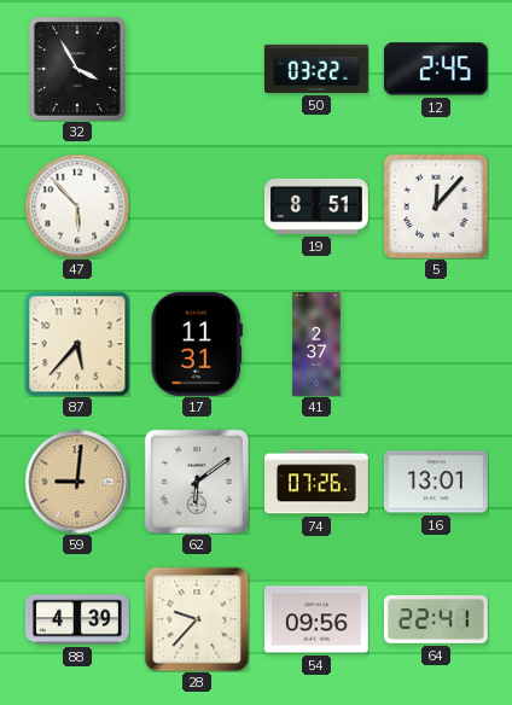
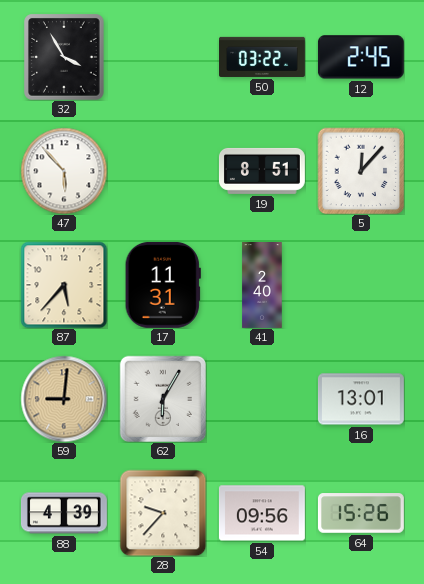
41: 2:37 -> 2:40 (262, 286)
62: 6:09 -> 6:05 (162, 398)
74: 07:26 -> none (318, 482)
64: 22:41 -> 15:26 (361, 513)
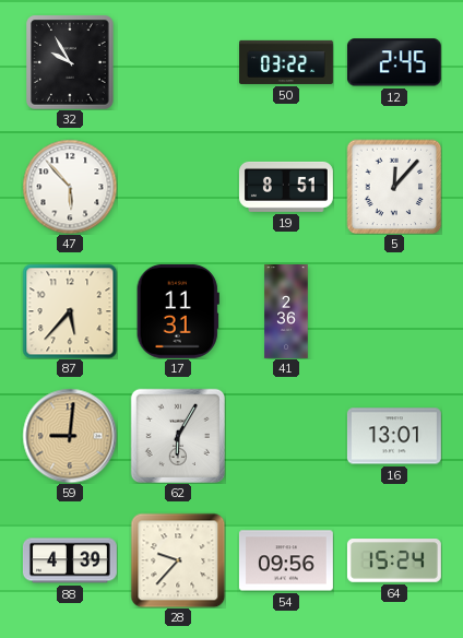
32: 3:55 -> 9:55 (70, 62)
41: 2:40 -> 2:36 (286, 312)
64: 15:26 -> 15:24 (394, 560)
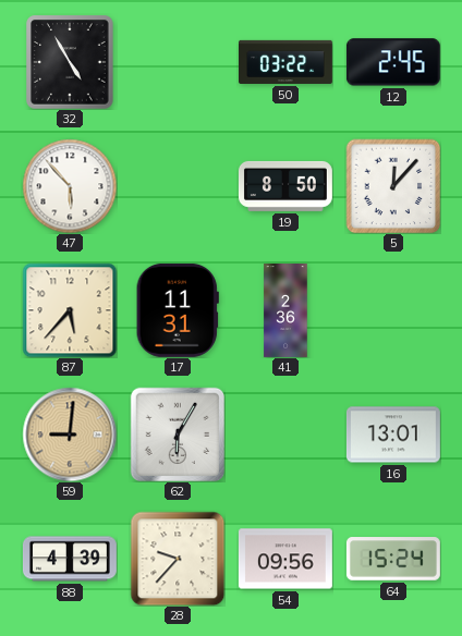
32: 9:55 -> 4:55 (70, 62)
19: 8:51 -> 8:50 (285, 186)
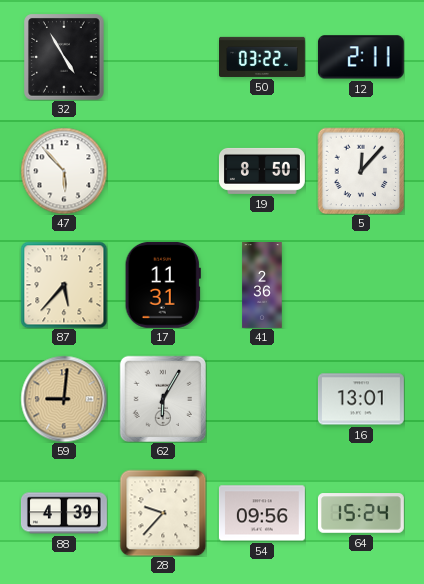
12: 2:45 -> 2:11 (361, 57)
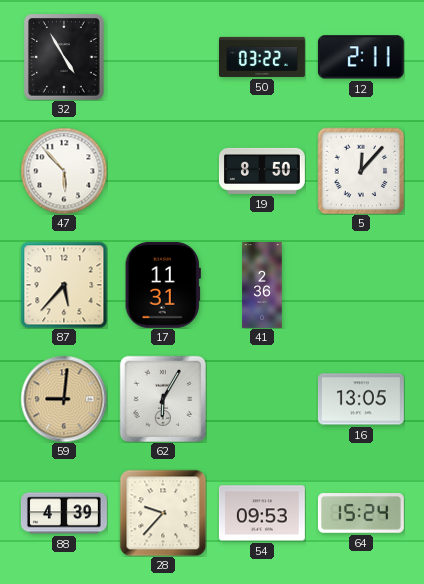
16: 13:01 -> 13:05 (361, 399)
54: 09:56 -> 09:53 (262, 513)
